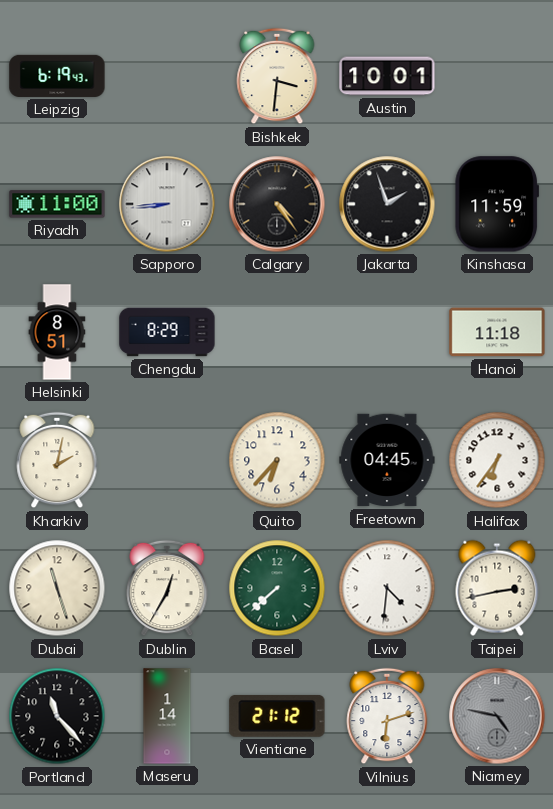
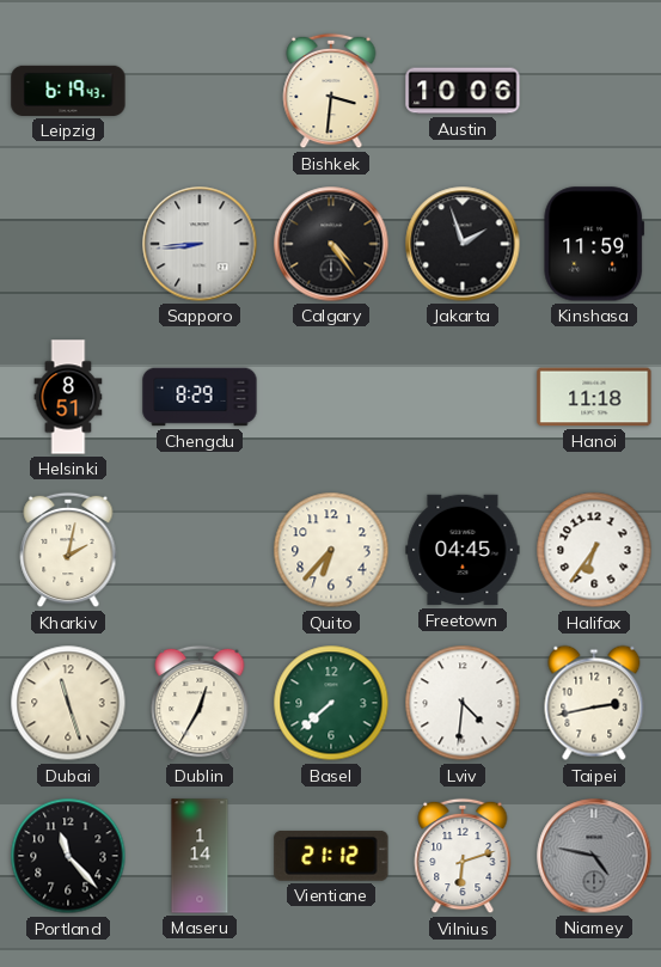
Austin: 10:01 -> 10:06 (463, 91)
Riyadh: 11:00 -> none (57, 204)
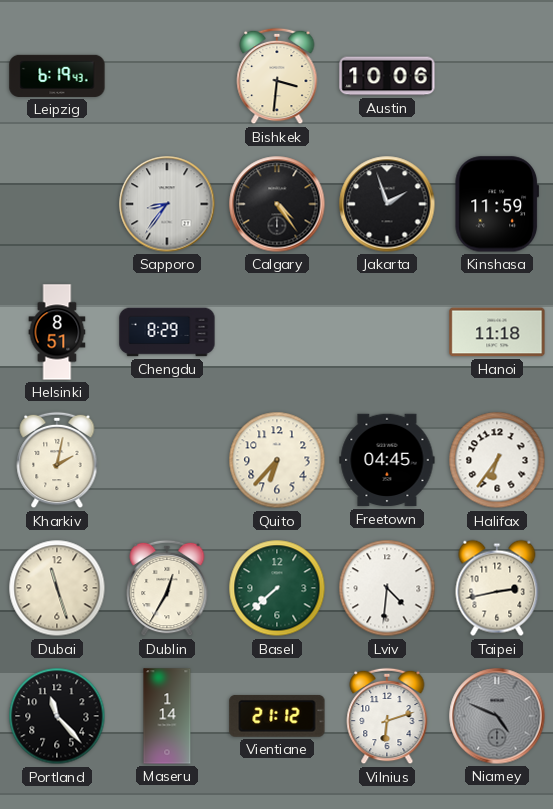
Sapporo: 8:44 -> 8:36 (167, 204)
Niamey: 4:47 -> 4:49 (497, 716)
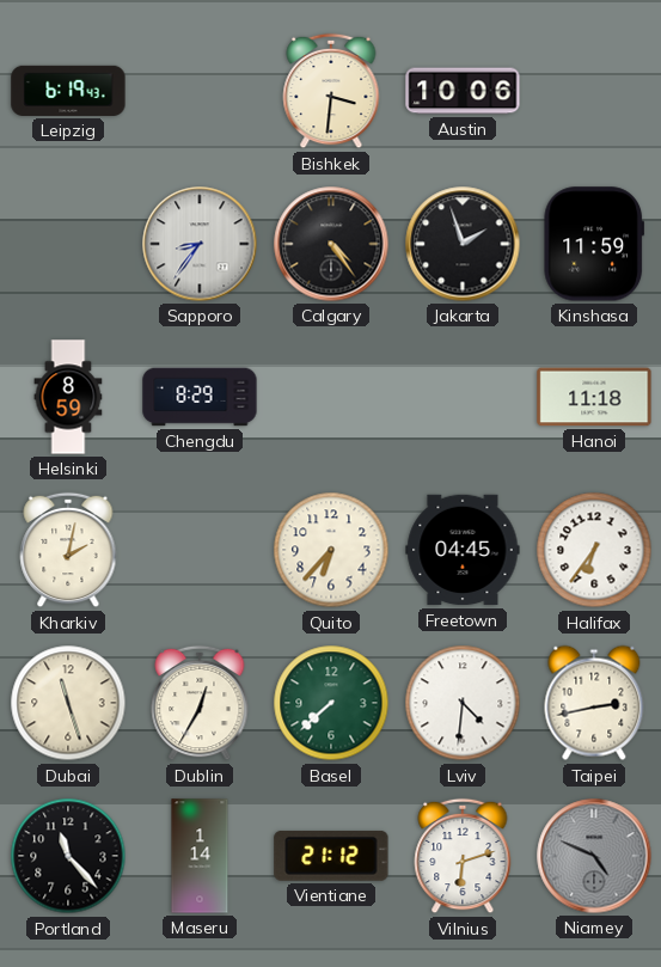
Helsinki: 8:51 -> 8:59 (68, 397)
